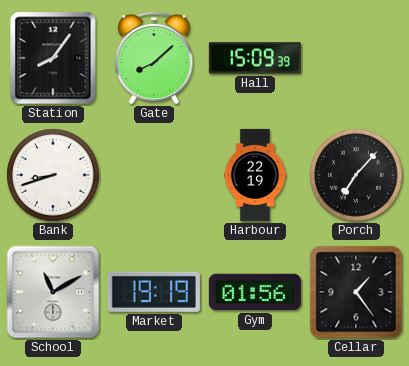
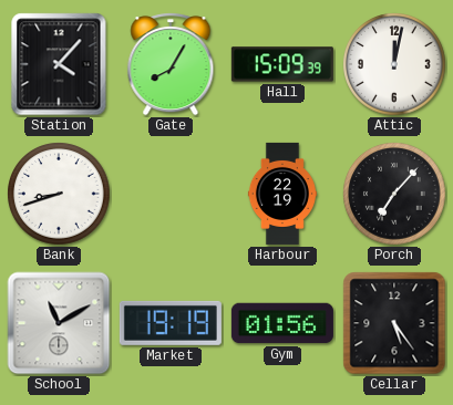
Station: 8:06 -> 4:07 (59, 64)
Gate: 8:08 -> 8:05 (171, 65)
Attic: none -> 12:02 (394, 64)
Cellar: 1:24 -> 5:24 (394, 323)
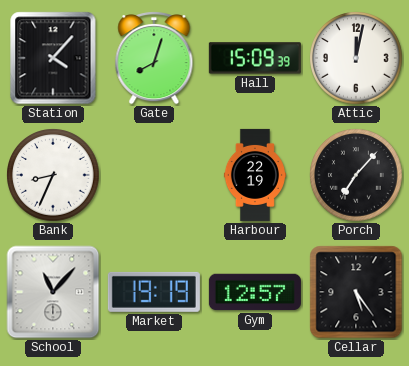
Gate: 8:05 -> 8:03 (154, 59)
Bank: 8:42 -> 8:34 (53, 175)
School: 11:10 -> 11:07 (53, 292)
Gym: 01:56 -> 12:57 (255, 292)
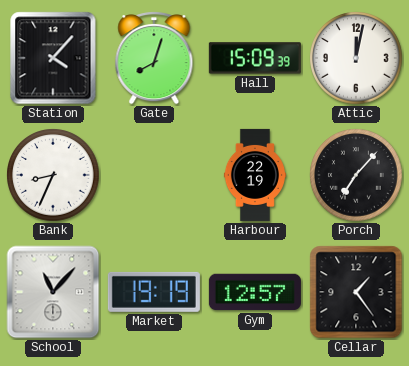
Cellar: 5:24 -> 1:24 (356, 292)
